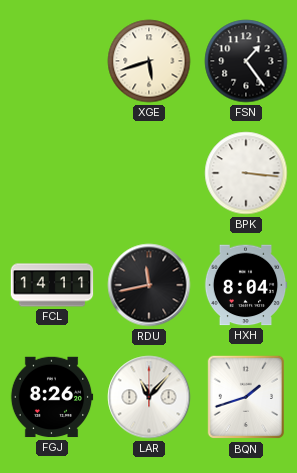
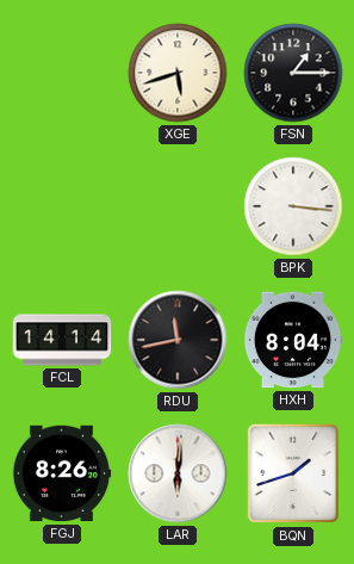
FSN: 1:24 -> 1:15 (293, 73)
FCL: 14:11 -> 14:14 (62, 340)
LAR: 11:07 -> 6:01 (178, 473)
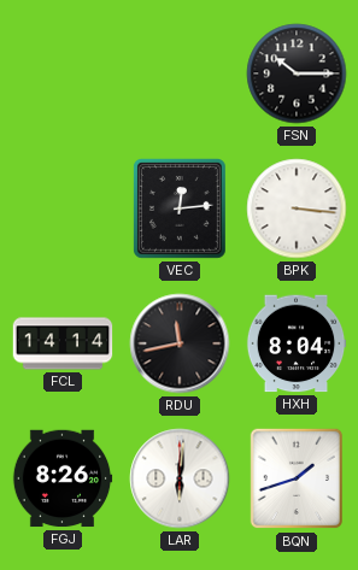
XGE: 5:42 -> none (178, 73)
FSN: 1:15 -> 10:15 (297, 74)
VEC: none -> 12:14 (180, 210)
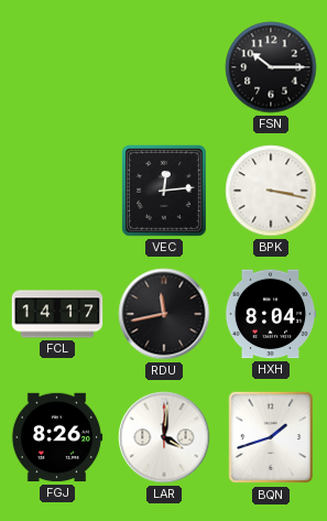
BPK: 3:16 -> 3:17 (271, 191)
FCL: 14:14 -> 14:17 (57, 314)
LAR: 6:01 -> 4:01 (164, 437)
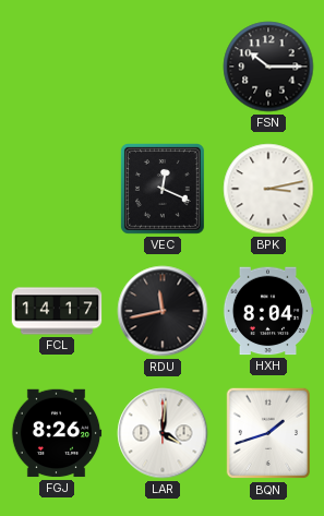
VEC: 12:14 -> 12:19 (163, 190)
BPK: 3:17 -> 3:13 (268, 189)
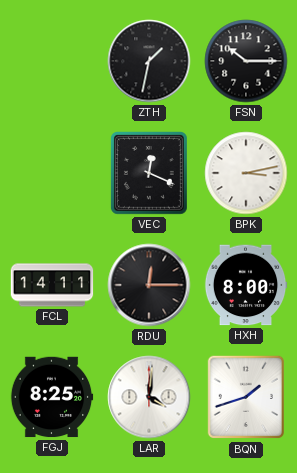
ZTH: none -> 1:32 (149, 61)
FCL: 14:17 -> 14:11 (52, 285)
RDU: 11:43 -> 12:15 (149, 285)
HXH: 8:04 -> 8:00 (246, 285)
FGJ: 8:26 -> 8:25 (52, 397)
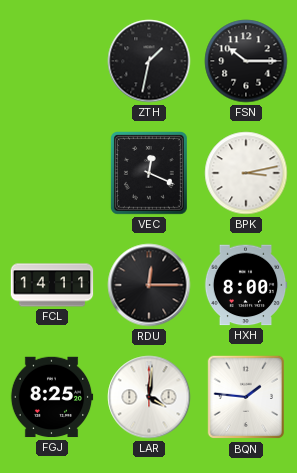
BQN: 1:42 -> 1:46 (245, 397)
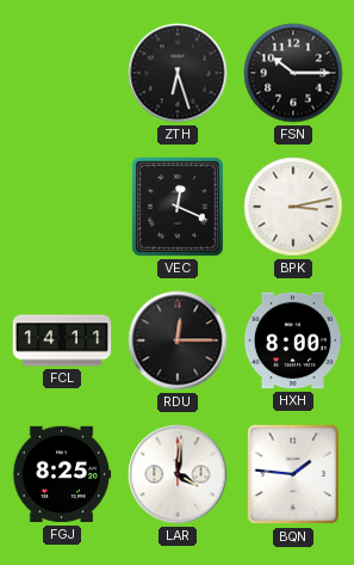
ZTH: 1:32 -> 6:27 (178, 73)
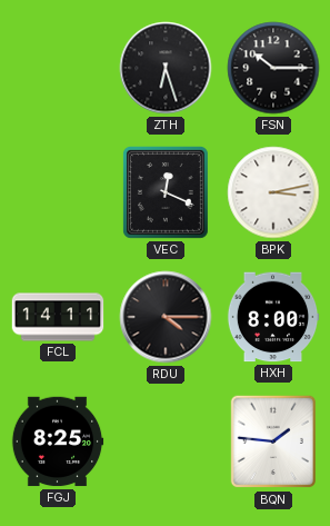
RDU: 12:15 -> 4:15 (166, 317)
LAR: 4:01 -> none (178, 474)
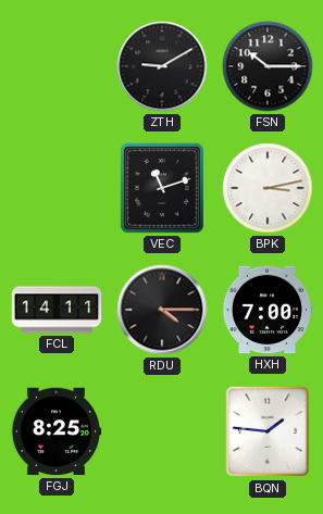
ZTH: 6:27 -> 9:10 (162, 66)
VEC: 12:19 -> 11:12 (162, 189)
HXH: 8:00 -> 7:00 (268, 310)
